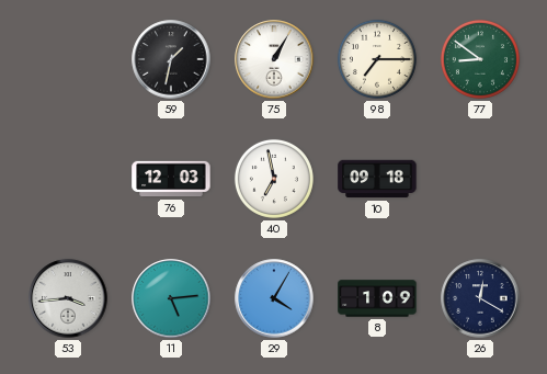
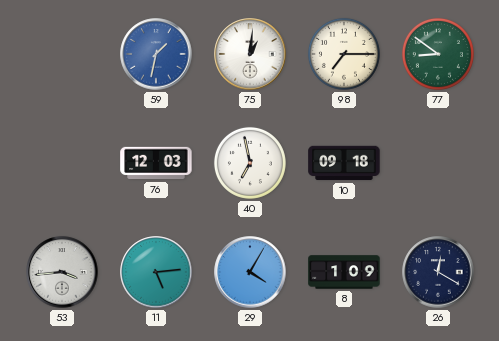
59 dial: black -> blue (156, 54)
75: 1:05 -> 1:01 (250, 54)
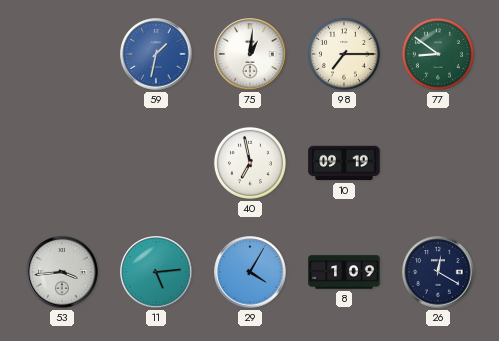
76: 12:03 -> none (156, 163)
10: 09:18 -> 09:19 (344, 163)
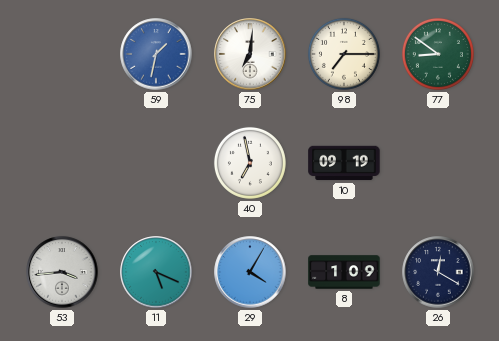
75: 1:01 -> 7:01 (250, 54)
11: 5:14 -> 5:19 (156, 272)
